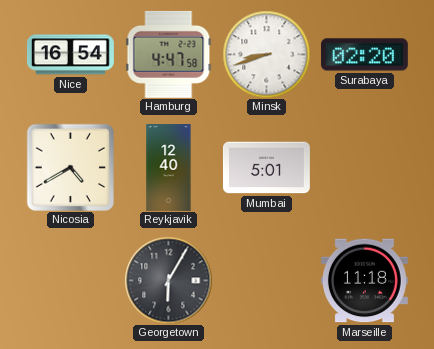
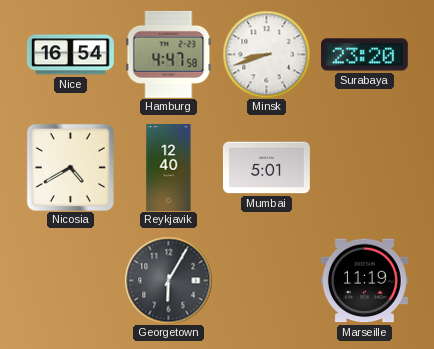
Surabaya: 02:20 -> 23:20 (364, 55)
Marseille: 11:18 -> 11:19 (364, 281)
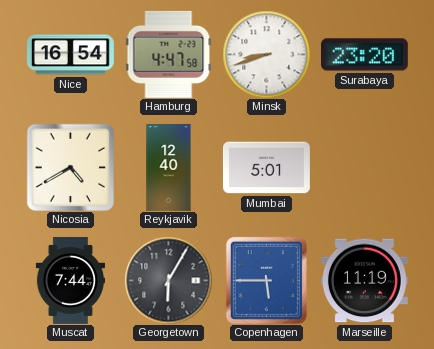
Muscat: none -> 7:44 (70, 281)
Copenhagen: none -> 5:45 (266, 280)
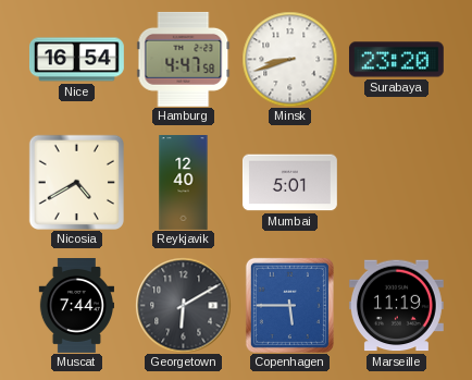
Georgetown: 6:05 -> 6:10 (183, 305)
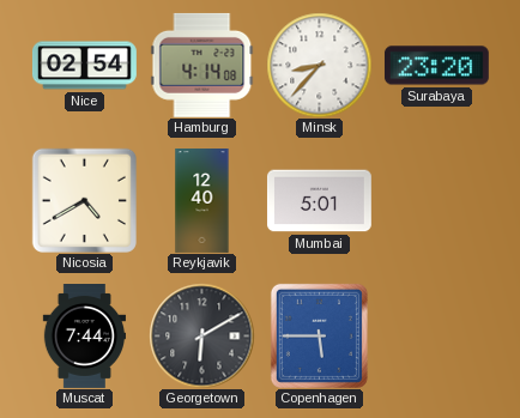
Nice: 16:54 -> 02:54 (84, 66)
Hamburg: 4:47 -> 4:14 (202, 65)
Minsk: 8:42 -> 8:37 (319, 65)
Marseille: 11:19 -> none (396, 306)
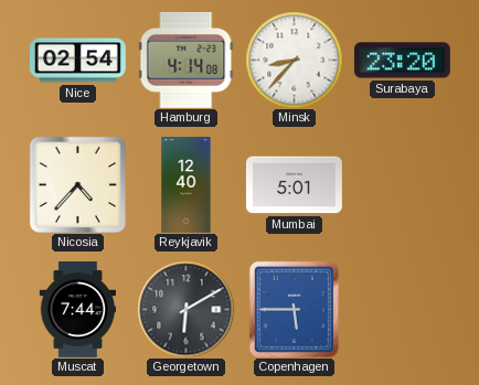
Nicosia: 4:40 -> 4:37 (77, 184)
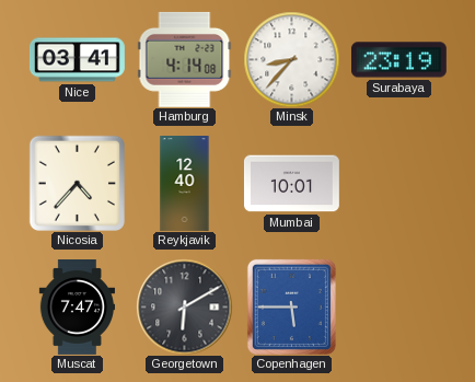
Nice: 02:54 -> 03:41 (77, 60)
Surabaya: 23:20 -> 23:19 (398, 60)
Mumbai: 5:01 -> 10:01 (291, 184)
Muscat: 7:44 -> 7:47 (77, 308)
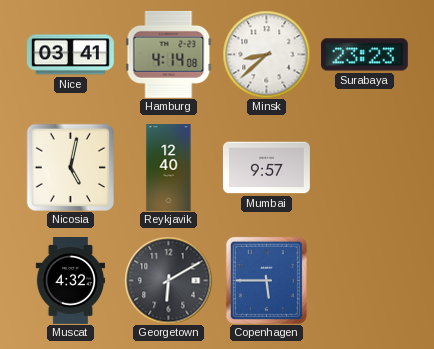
Minsk: 8:37 -> 8:38 (266, 54)
Surabaya: 23:19 -> 23:23 (364, 55)
Nicosia: 4:37 -> 5:02 (70, 167)
Mumbai: 10:01 -> 9:57 (266, 168)
Muscat: 7:47 -> 4:32 (70, 281)
